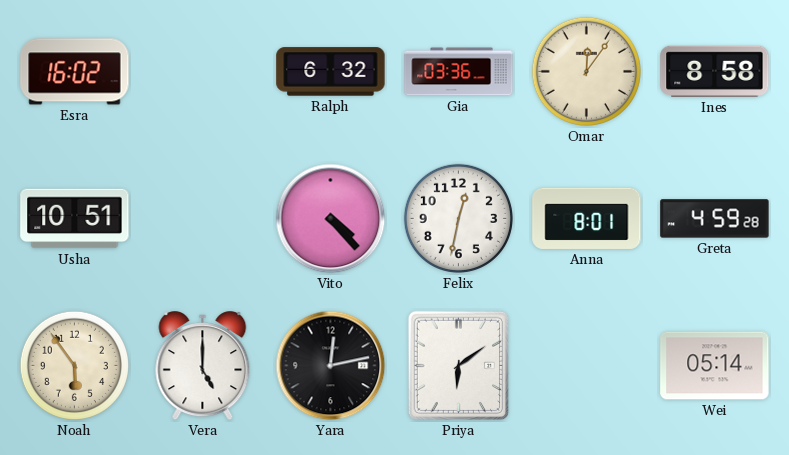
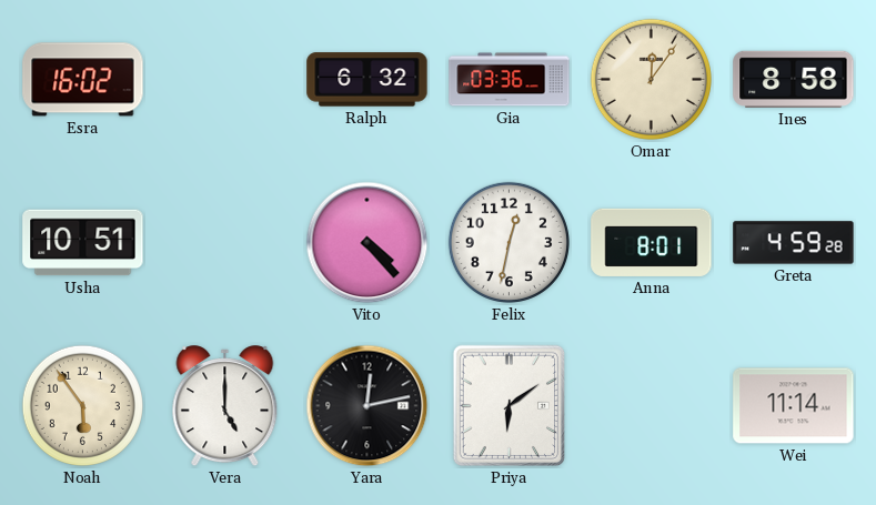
Wei: 05:14 -> 11:14 (794, 406)
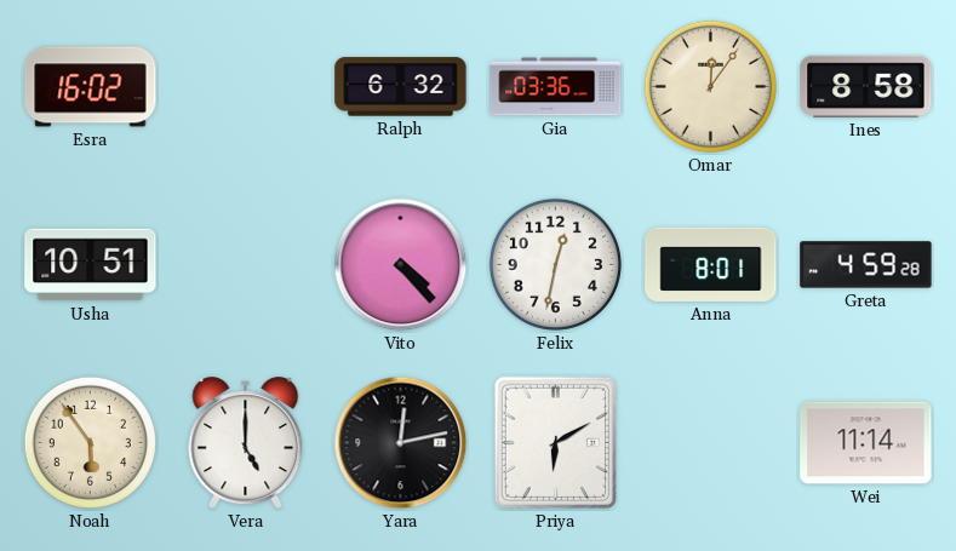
Priya: 6:09 -> 6:10 (556, 443)
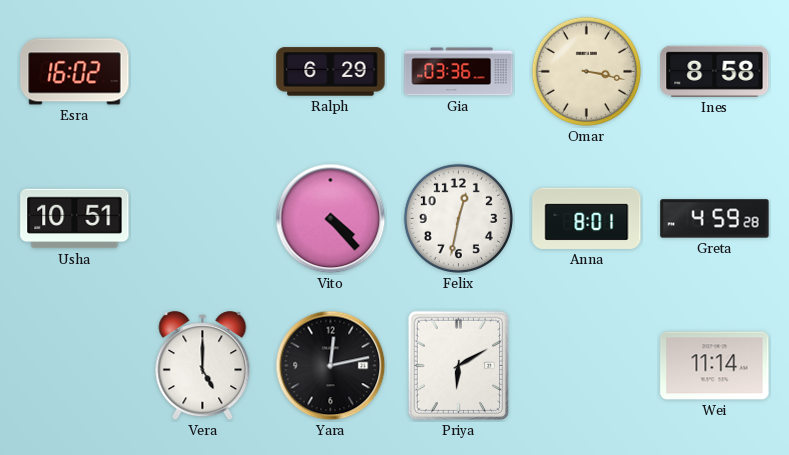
Ralph: 6:32 -> 6:29 (331, 72)
Omar: 12:06 -> 3:17 (586, 71)
Noah: 5:54 -> none (90, 442)
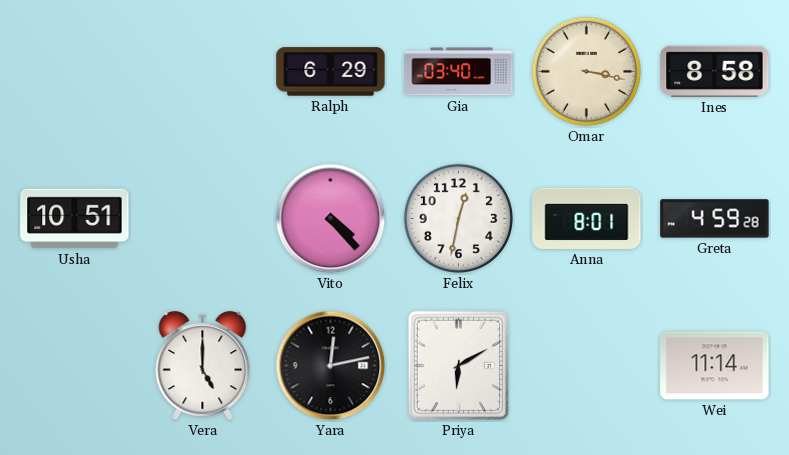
Esra: 16:02 -> none (75, 72)
Gia: 03:36 -> 03:40 (459, 72)
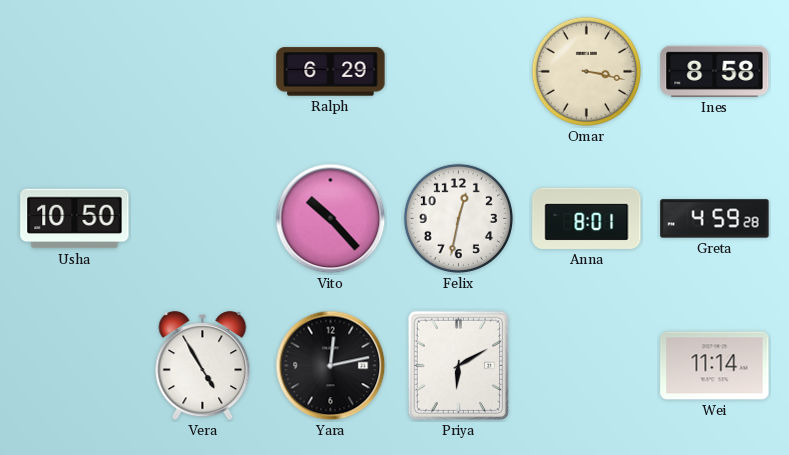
Gia: 03:40 -> none (459, 72)
Usha: 10:51 -> 10:50 (75, 219)
Vito: 4:23 -> 10:23 (331, 219)
Vera: 5:00 -> 4:55 (203, 366)
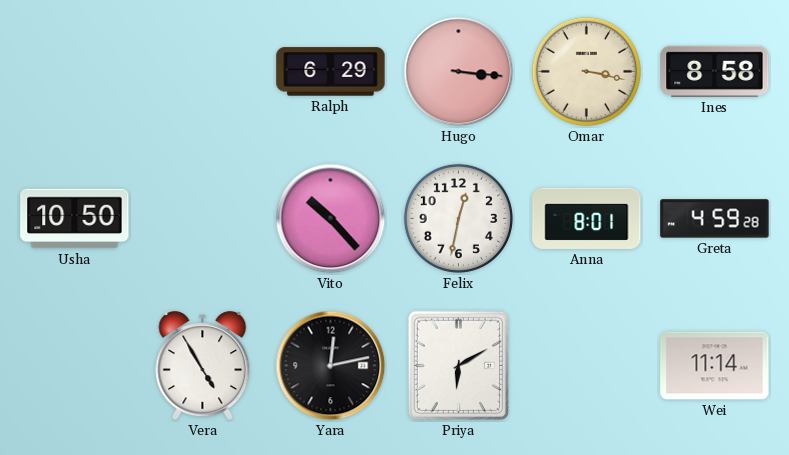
Hugo: none -> 3:16 (459, 72)
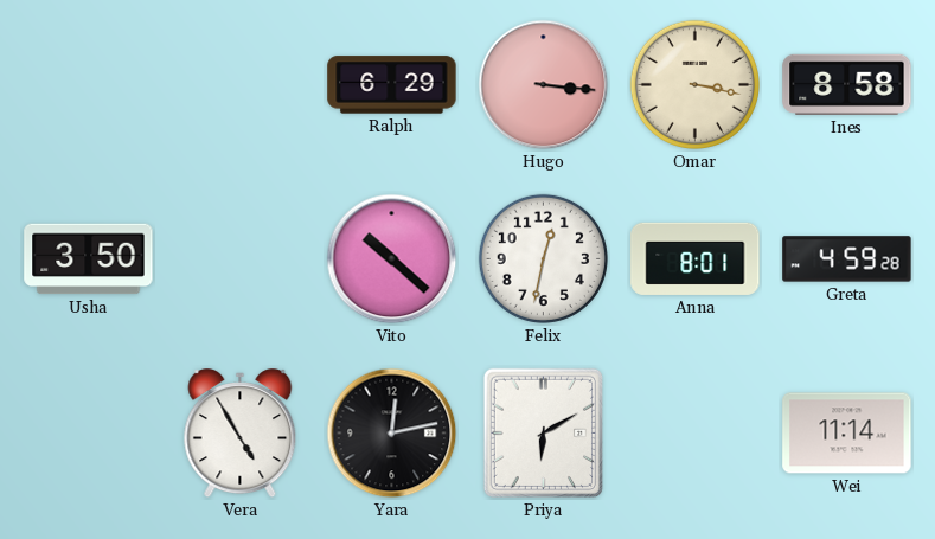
Usha: 10:50 -> 3:50 (89, 259)
Vito: 10:23 -> 10:22 (392, 259)
